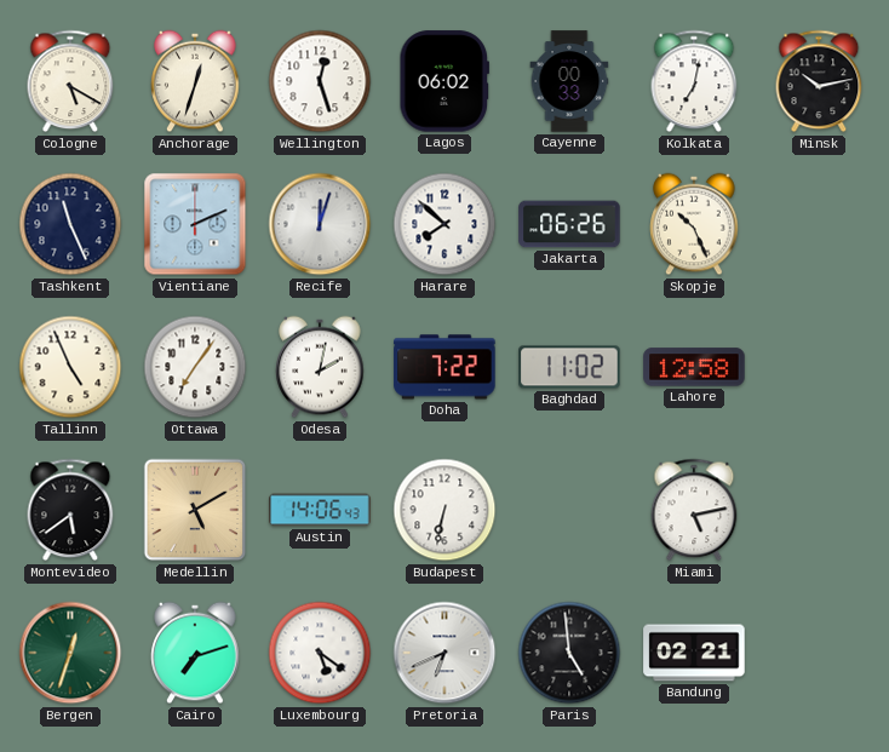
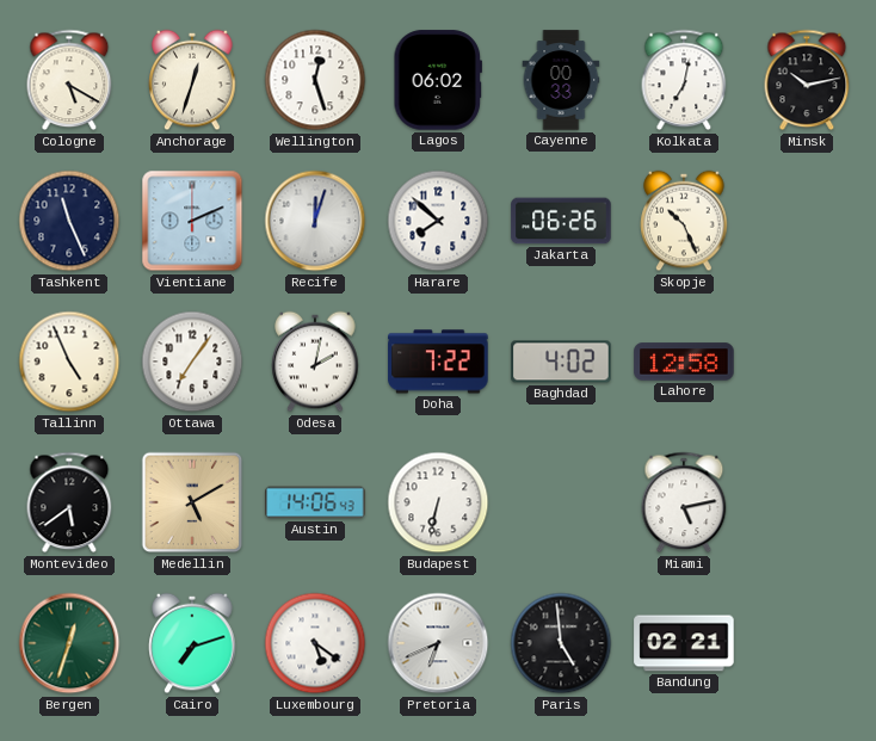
Baghdad: 11:02 -> 4:02 (561, 362)
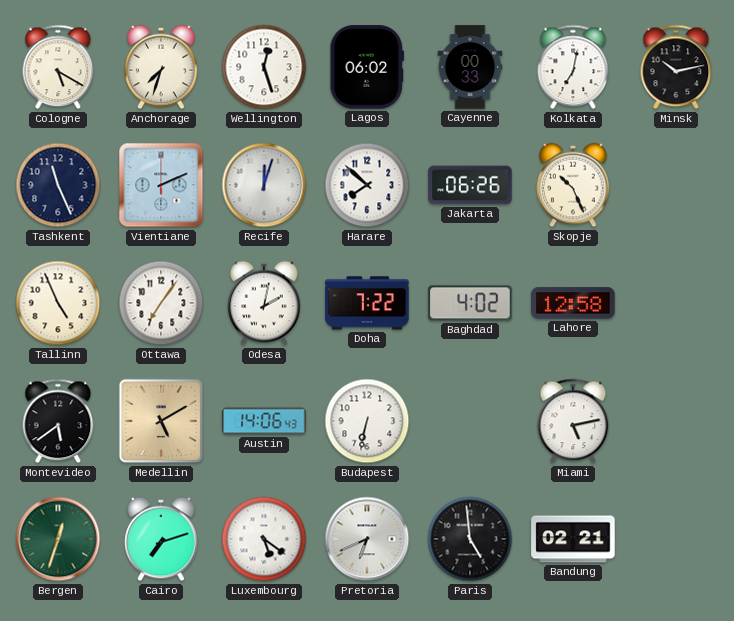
Anchorage: 12:33 -> 7:33 (161, 67)
